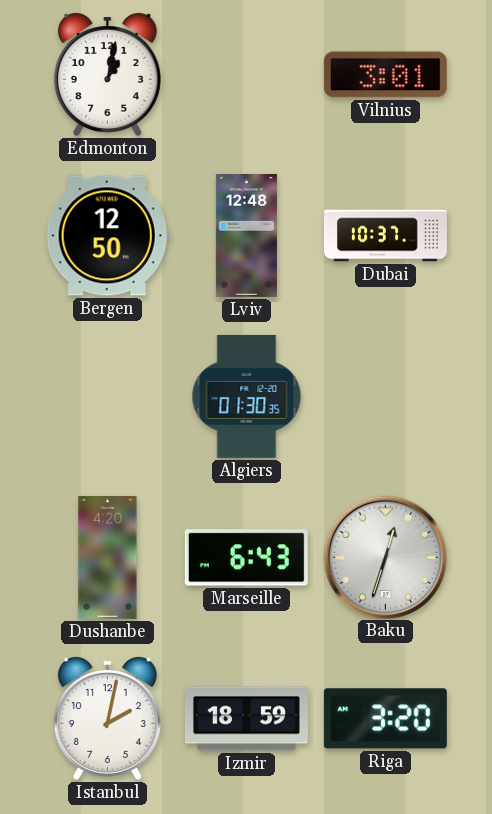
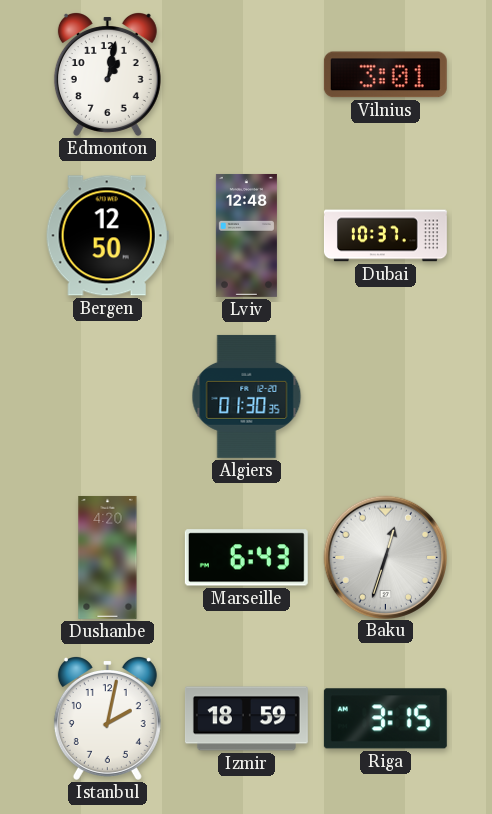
Riga: 3:20 -> 3:15 (385, 719)
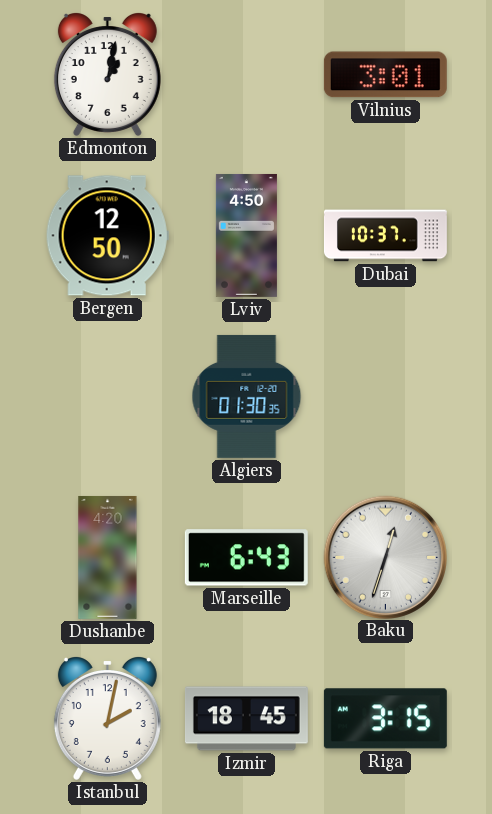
Lviv: 12:48 -> 4:50 (246, 235)
Izmir: 18:59 -> 18:45 (246, 719)
